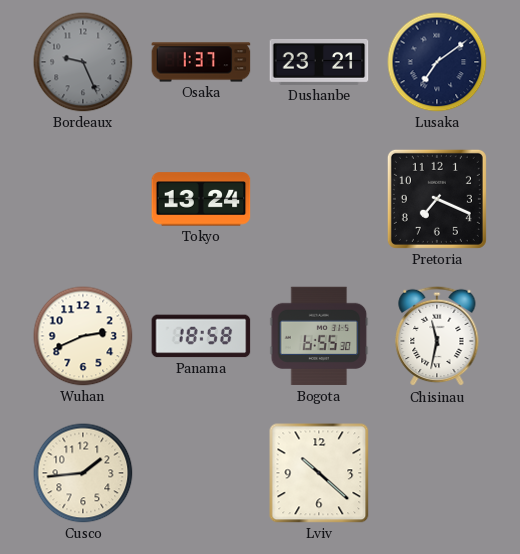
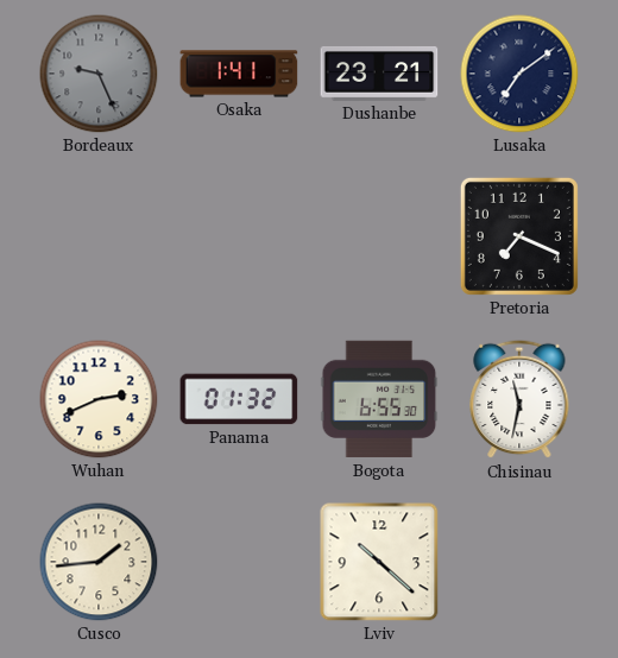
Osaka: 1:37 -> 1:41 (239, 74)
Tokyo: 13:24 -> none (201, 199)
Panama: 18:58 -> 01:32 (239, 399)
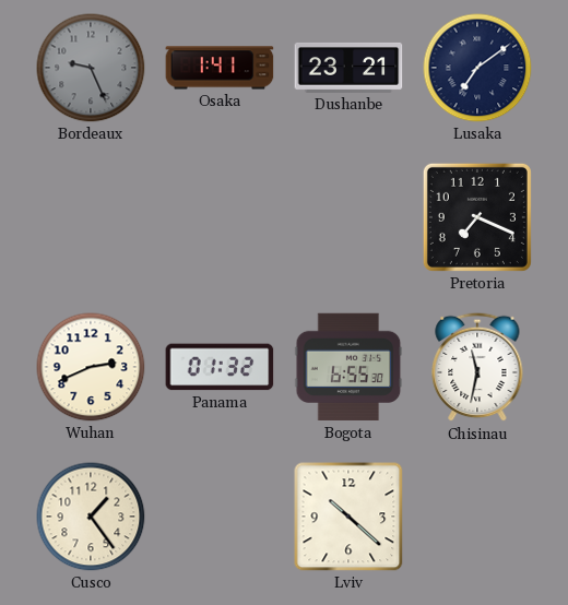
Cusco: 1:44 -> 1:24 (91, 517)
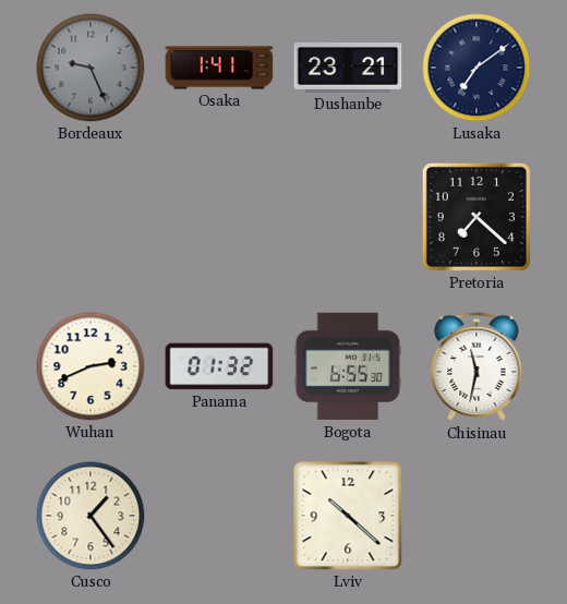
Pretoria: 7:19 -> 7:22 (476, 217)
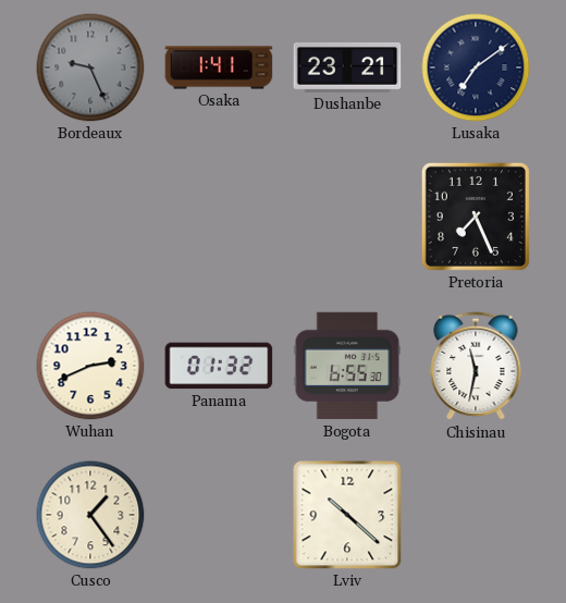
Pretoria: 7:22 -> 7:26 (476, 217)
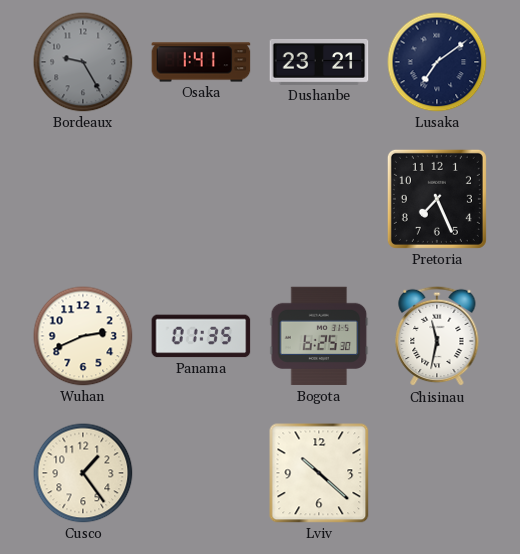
Bordeaux: 9:26 -> 9:25 (83, 62)
Panama: 01:32 -> 01:35 (201, 336)
Bogota: 6:55 -> 6:25 (319, 336)
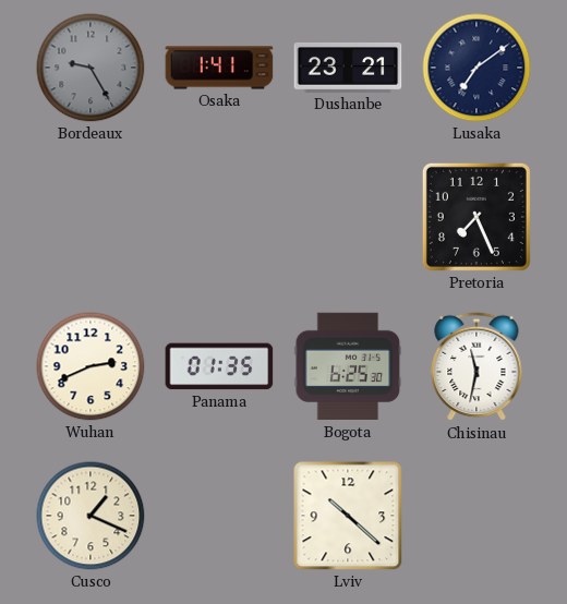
Cusco: 1:24 -> 1:19 (91, 516)
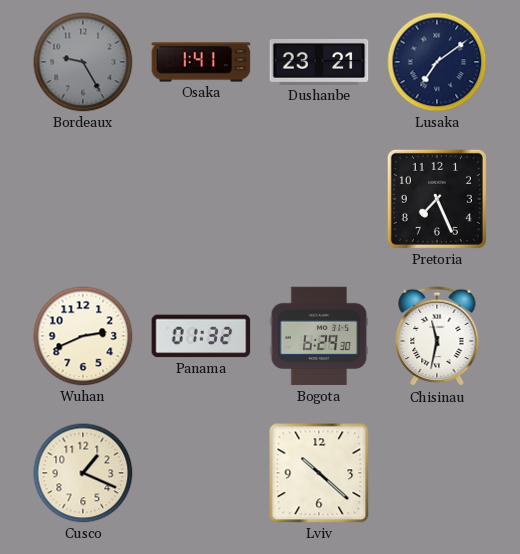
Panama: 01:35 -> 01:32 (201, 336)
Bogota: 6:25 -> 6:29 (319, 336)
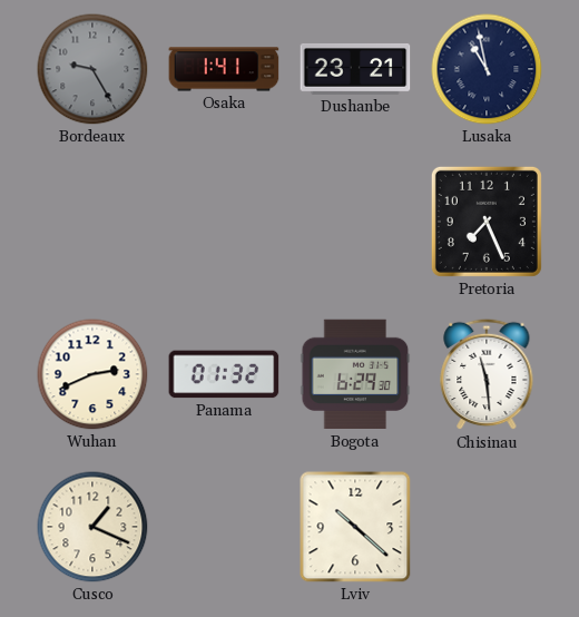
Lusaka: 7:09 -> 10:58 (487, 69)
Chisinau: 11:32 -> 11:29 (487, 374)
